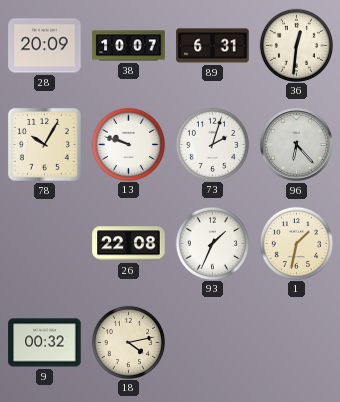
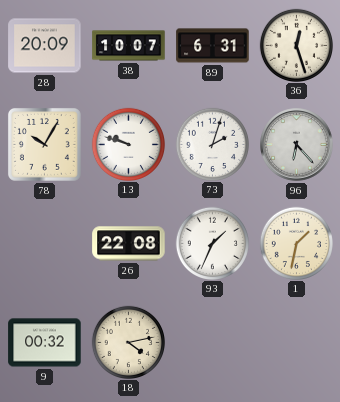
36: 12:31 -> 12:27 (296, 45)
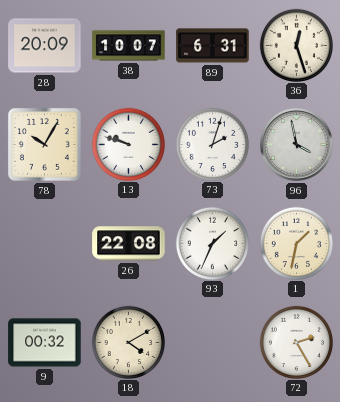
96: 6:23 -> 3:58 (297, 145)
18: 4:13 -> 4:10 (128, 342)
72: none -> 2:25 (296, 342)
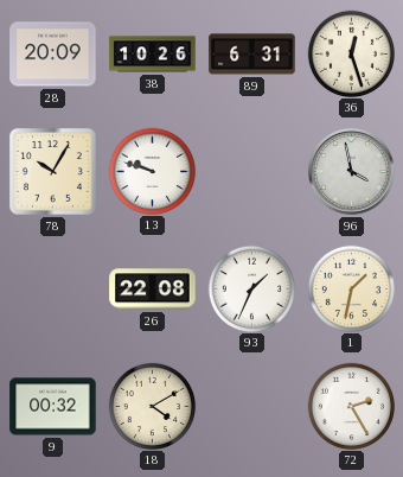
38: 10:07 -> 10:26 (153, 55)
73: 2:03 -> none (212, 144)
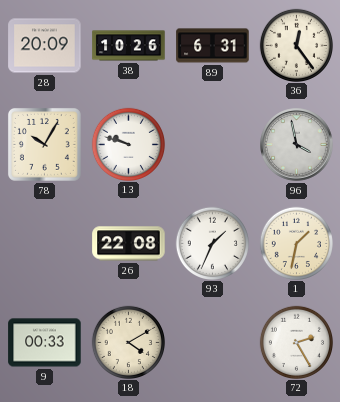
36: 12:27 -> 12:24 (296, 45)
9: 00:32 -> 00:33 (45, 343)
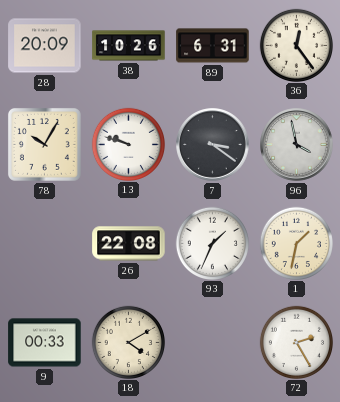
7: none -> 3:21 (213, 145)
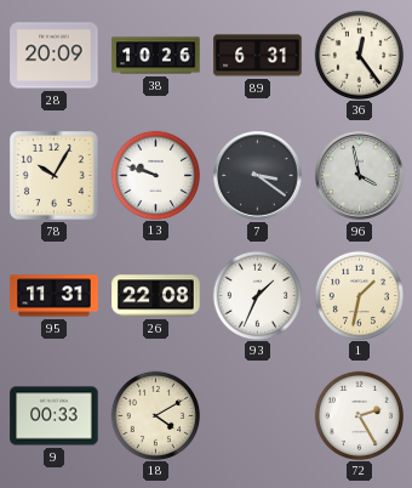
95: none -> 11:31 (55, 296)
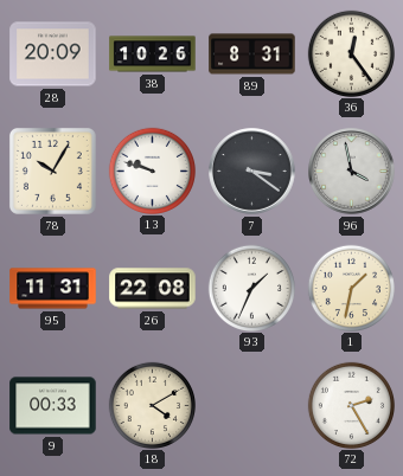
89: 6:31 -> 8:31 (252, 54)
